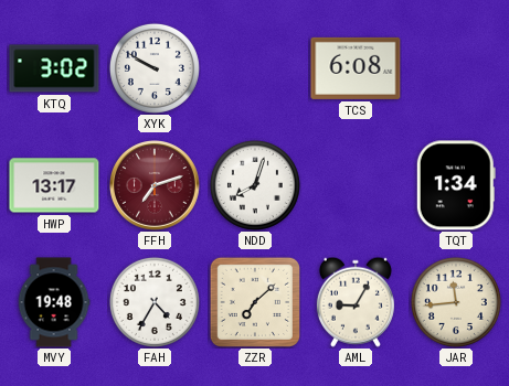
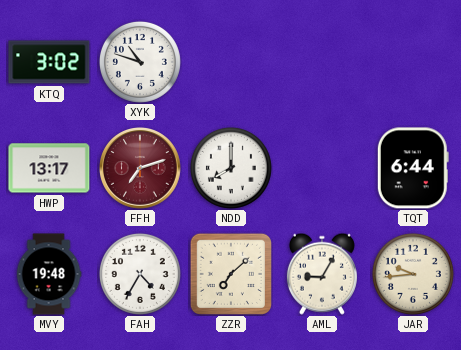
XYK: 9:50 -> 10:48 (140, 62)
TCS: 6:08 -> none (356, 68)
NDD: 8:03 -> 8:00 (231, 168)
TQT: 1:34 -> 6:44 (413, 168)
JAR: 11:44 -> 9:44 (413, 274)
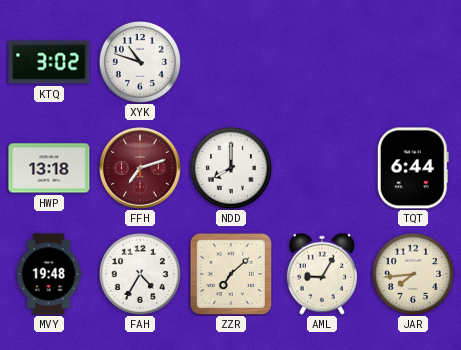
HWP: 13:17 -> 13:18 (49, 168)
JAR: 9:44 -> 7:44 (413, 274)
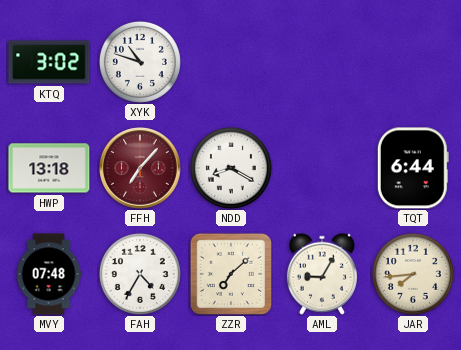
FFH: 7:12 -> 7:07 (141, 169)
NDD: 8:00 -> 8:20 (231, 168)
MVY: 19:48 -> 07:48 (49, 274)
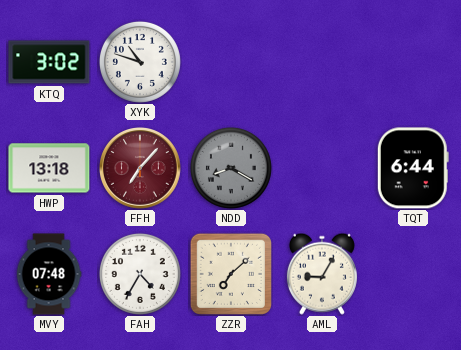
NDD dial: white -> grey (231, 168)
JAR: 7:44 -> none (413, 274)
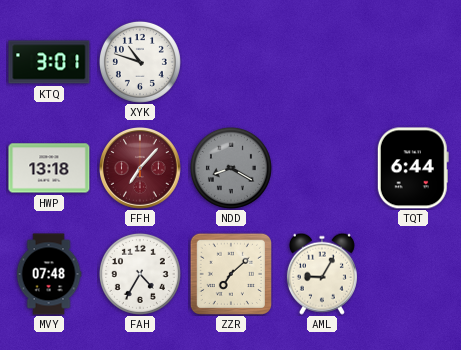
KTQ: 3:02 -> 3:01 (49, 62)
